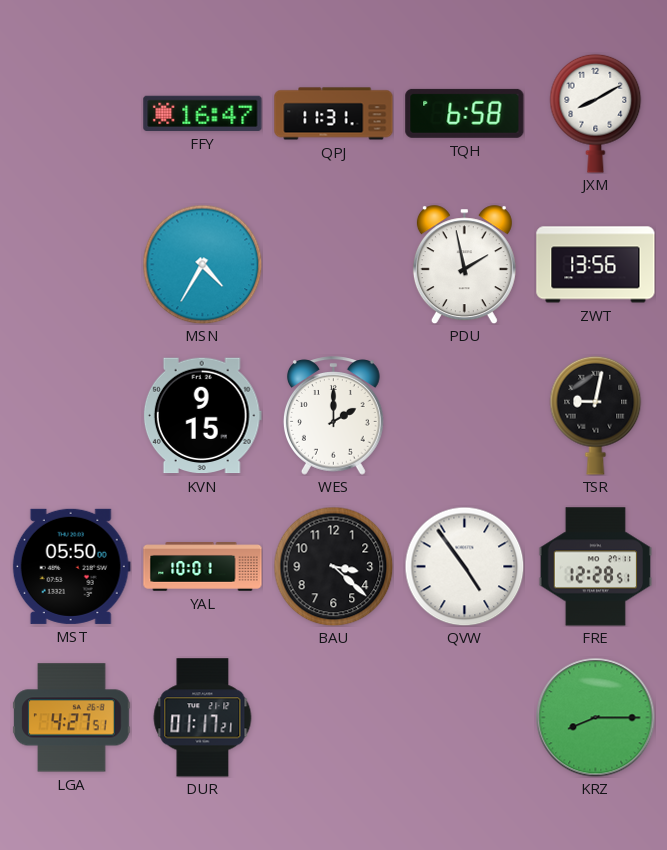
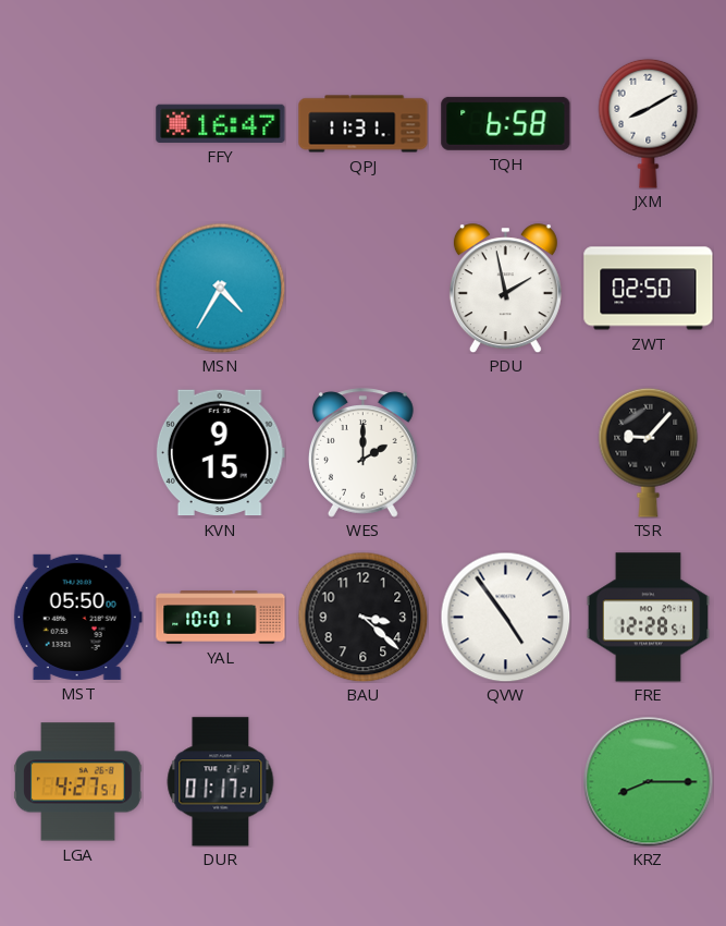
ZWT: 13:56 -> 02:50 (649, 289)
TSR: 9:02 -> 9:07 (649, 452)
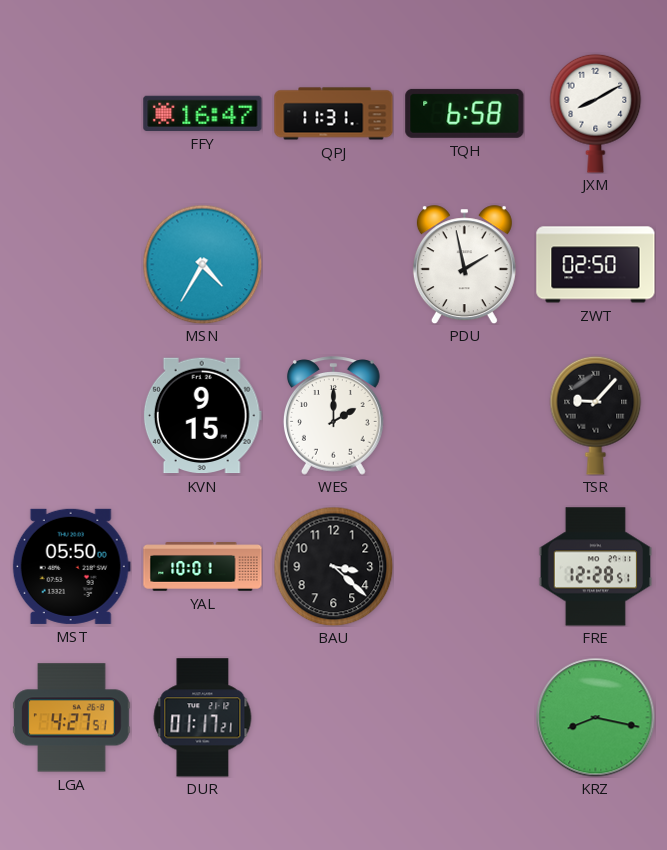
QVW: 4:54 -> none (505, 617)
KRZ: 8:15 -> 8:17 (596, 718)
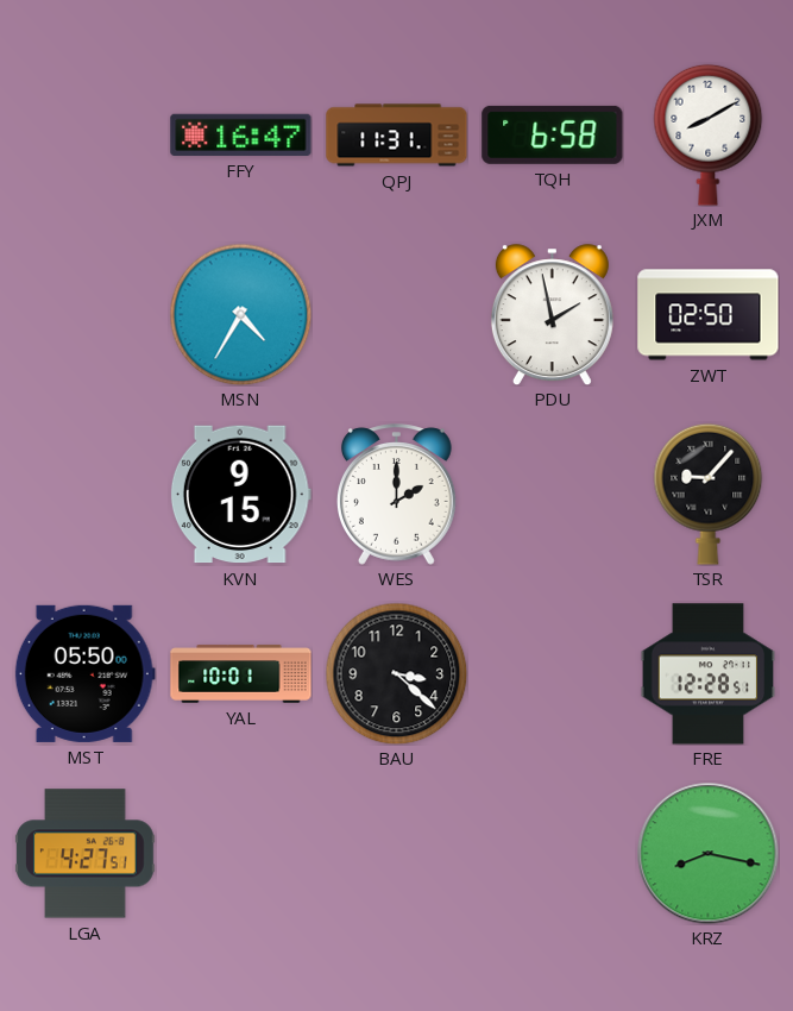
DUR: 01:17 -> none (203, 718)
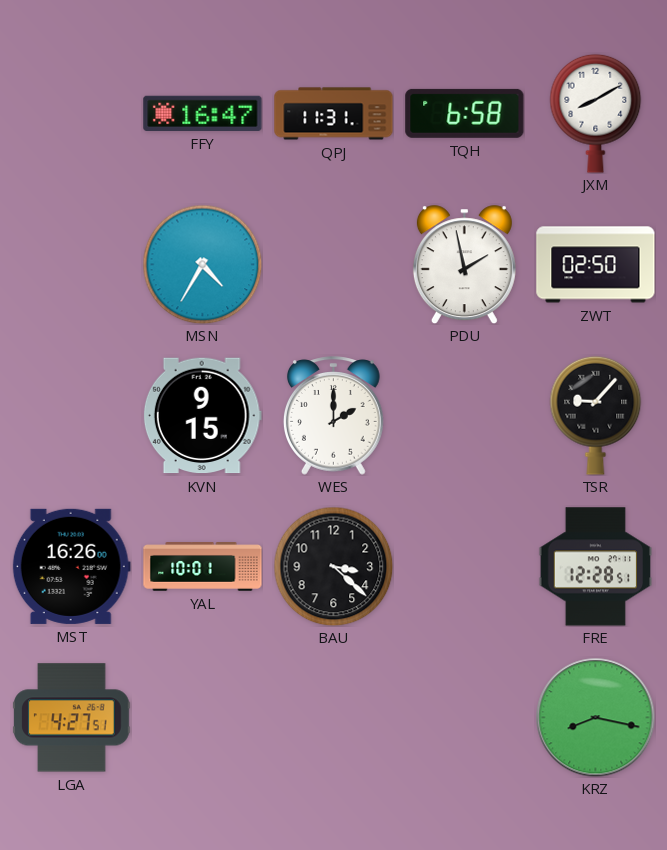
MST: 05:50 -> 16:26 (71, 566)
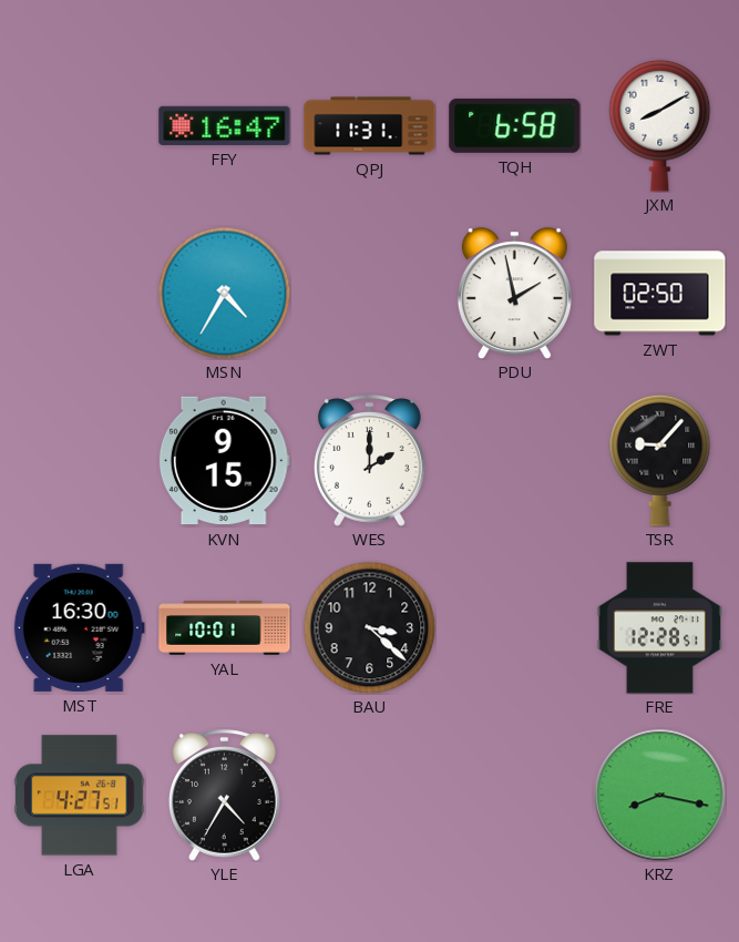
MST: 16:26 -> 16:30 (79, 627)
YLE: none -> 4:35 (225, 796)
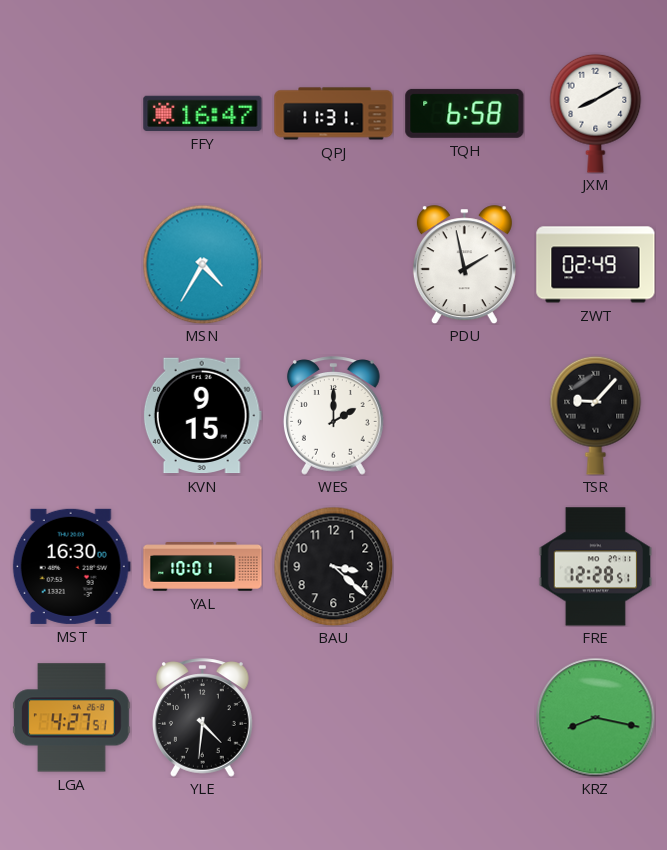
ZWT: 02:50 -> 02:49 (596, 265)
YLE: 4:35 -> 4:31 (203, 718)
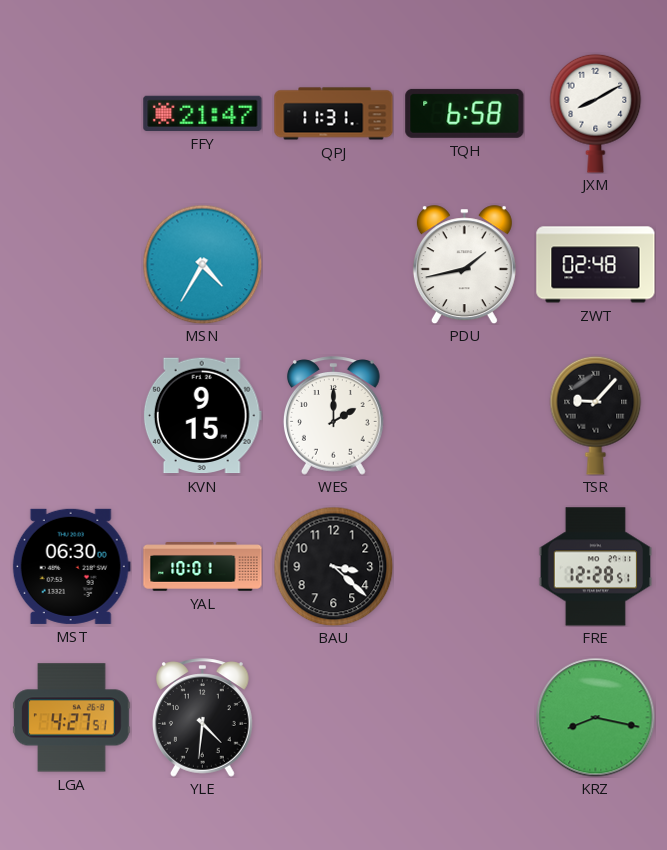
FFY: 16:47 -> 21:47 (203, 113)
PDU: 1:58 -> 1:43 (464, 265)
ZWT: 02:49 -> 02:48 (596, 265)
MST: 16:30 -> 06:30 (71, 566)
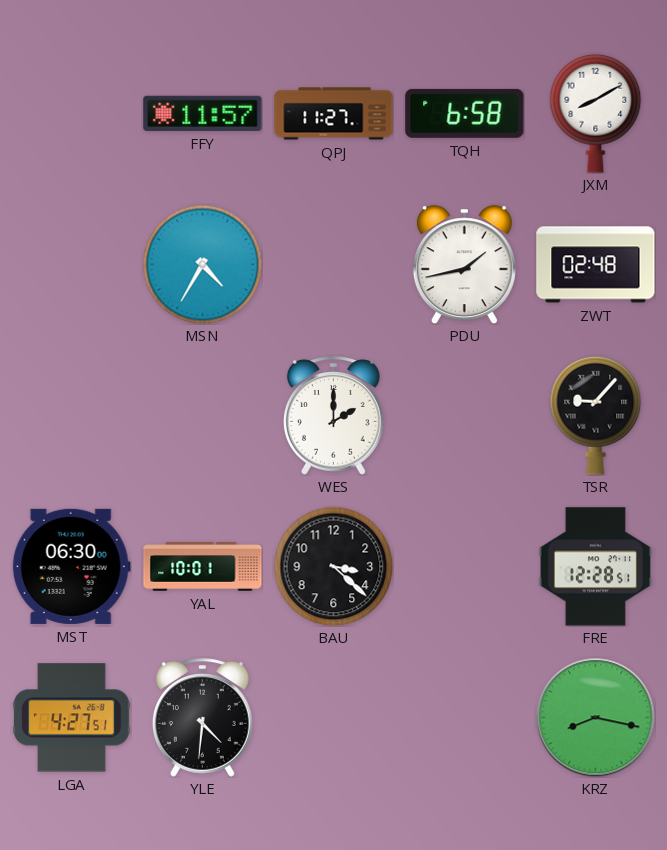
FFY: 21:47 -> 11:57 (203, 113)
QPJ: 11:31 -> 11:27 (334, 114)
KVN: 9:15 -> none (202, 416)
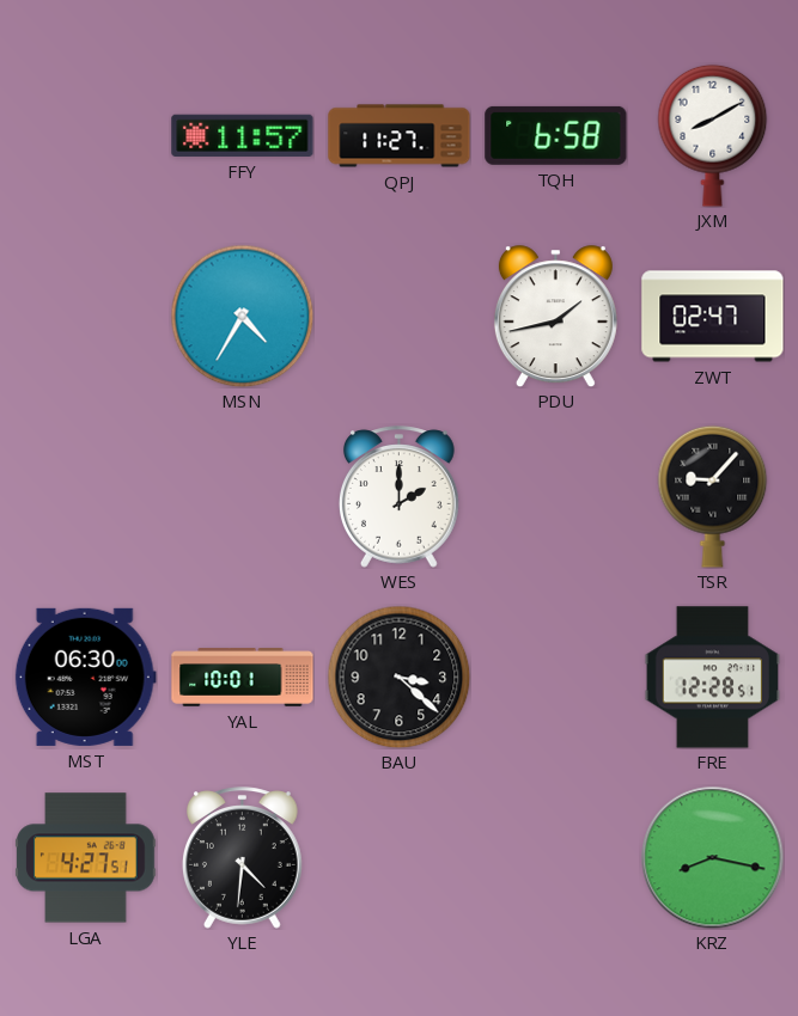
ZWT: 02:48 -> 02:47 (713, 317)
